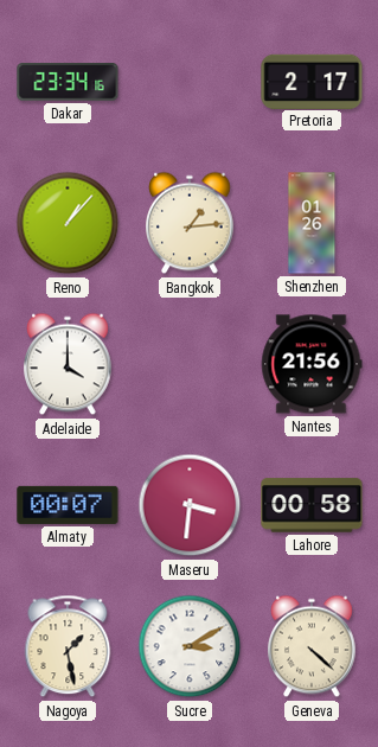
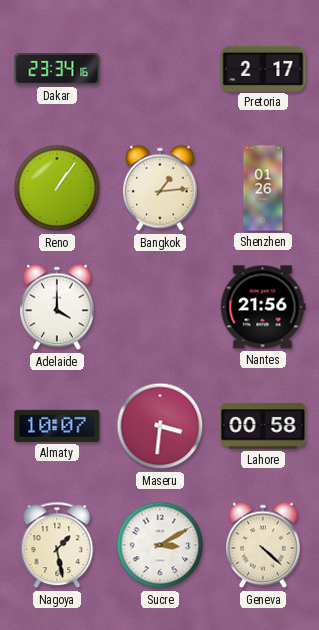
Reno: 1:07 -> 1:06 (57, 188)
Almaty: 00:07 -> 10:07 (57, 426)
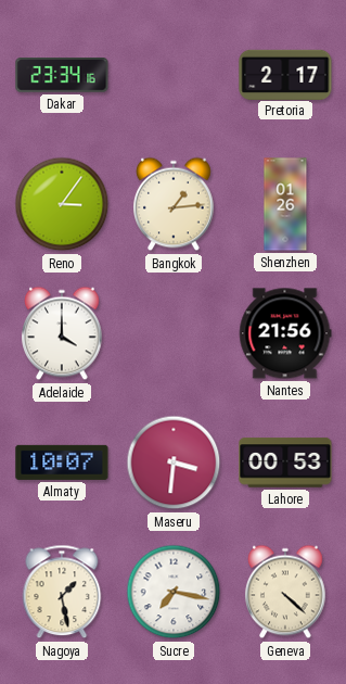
Reno: 1:06 -> 3:06 (62, 204)
Lahore: 00:58 -> 00:53 (285, 463)
Sucre: 3:10 -> 7:17 (174, 592)
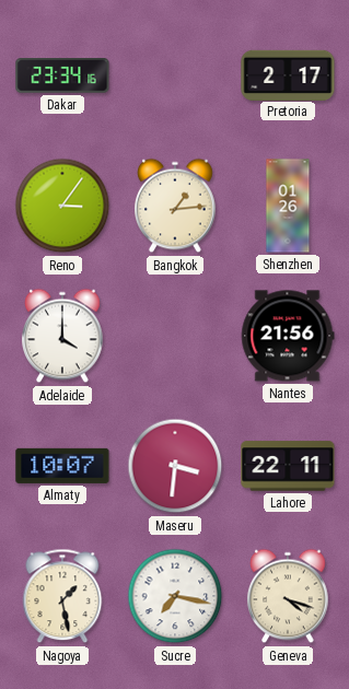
Lahore: 00:53 -> 22:11 (288, 466)
Geneva: 4:22 -> 4:18 (288, 596)
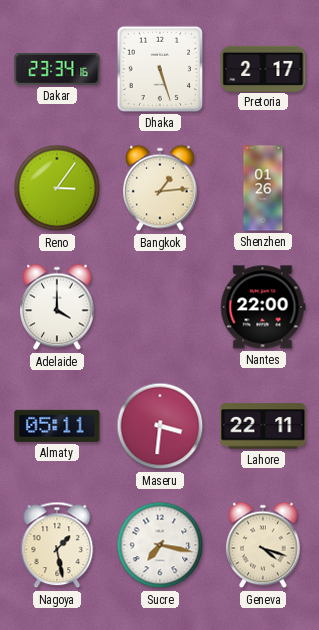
Dhaka: none -> 5:27 (160, 69)
Nantes: 21:56 -> 22:00 (263, 307)
Almaty: 10:07 -> 05:11 (57, 426)
